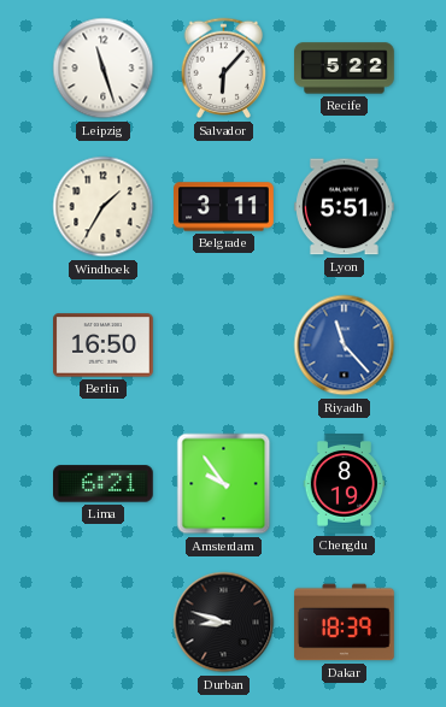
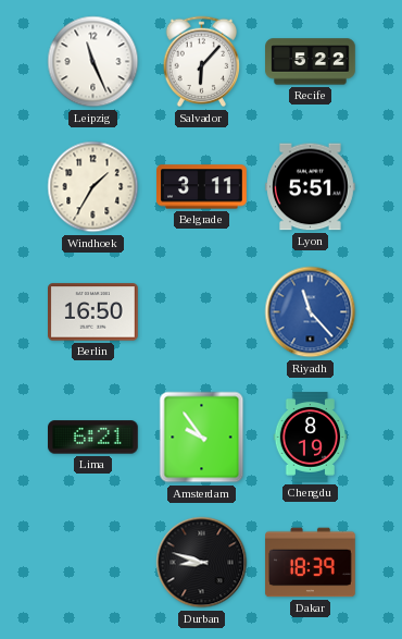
Leipzig: 11:27 -> 11:26 (93, 62)
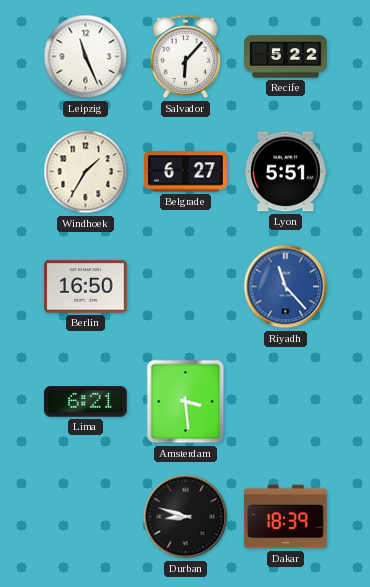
Belgrade: 3:11 -> 6:27 (186, 172)
Amsterdam: 9:54 -> 3:29 (186, 402)
Chengdu: 8:19 -> none (311, 438)
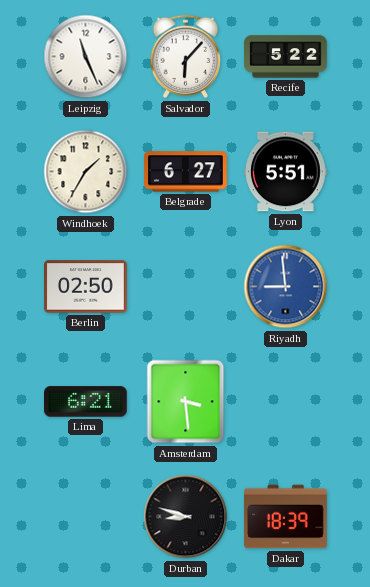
Berlin: 16:50 -> 02:50 (86, 287)
Riyadh: 11:23 -> 8:59 (286, 287)
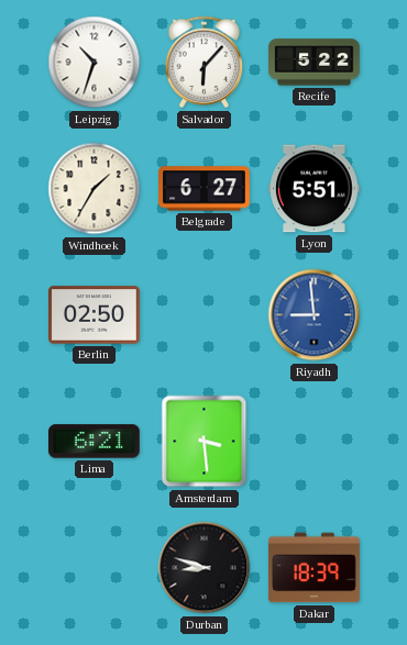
Leipzig: 11:26 -> 10:33 (95, 63)
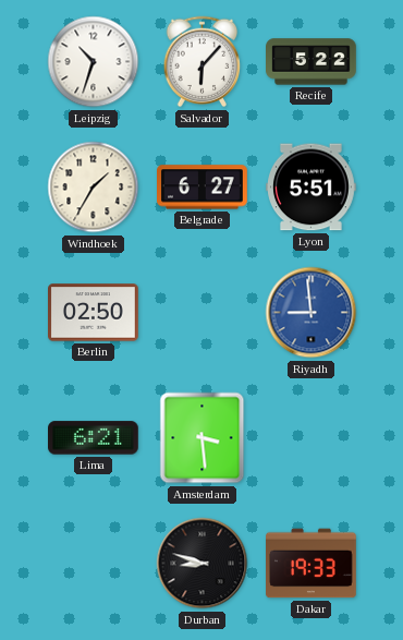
Dakar: 18:39 -> 19:33 (312, 564)
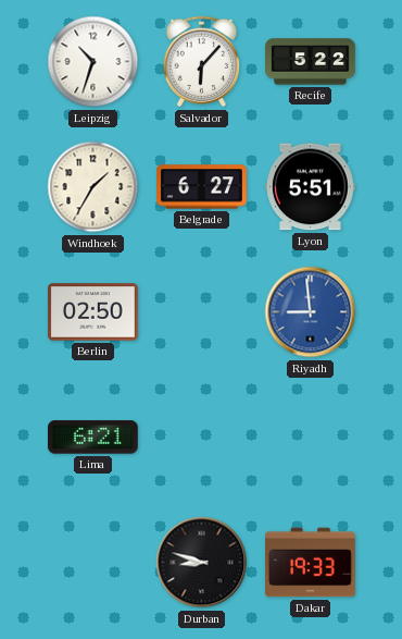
Amsterdam: 3:29 -> none (203, 438)
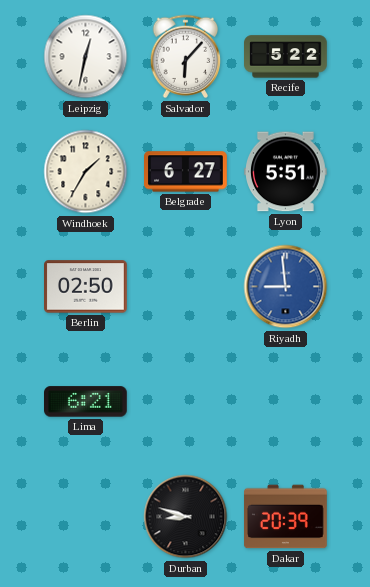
Leipzig: 10:33 -> 12:32 (86, 57)
Dakar: 19:33 -> 20:39 (286, 517)
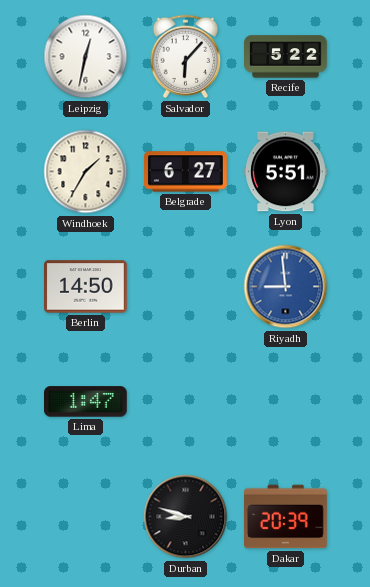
Berlin: 02:50 -> 14:50 (86, 287)
Lima: 6:21 -> 1:47 (86, 402)
